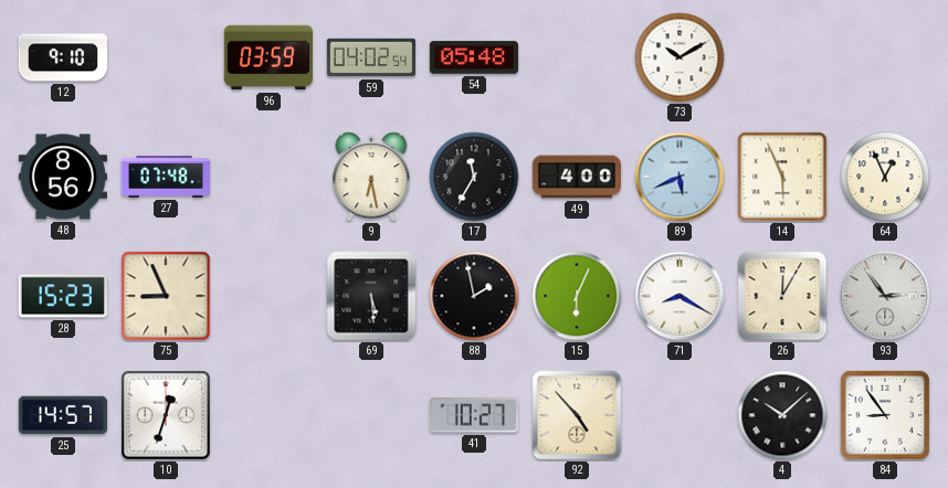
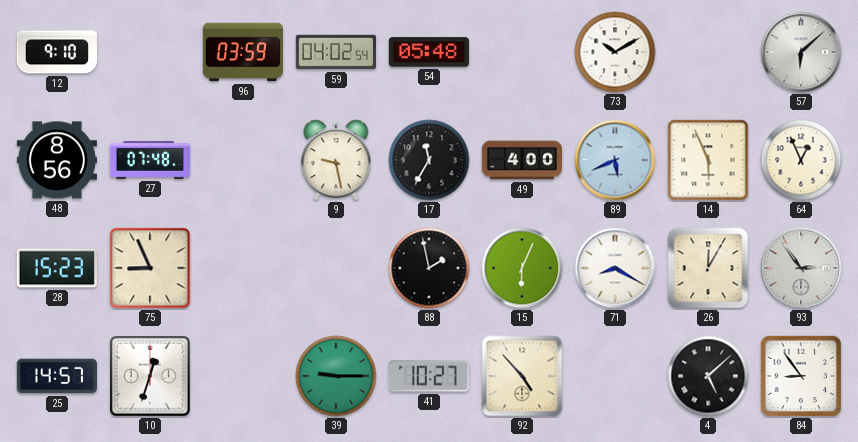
57: none -> 6:08 (801, 52)
9: 6:28 -> 9:28 (336, 160)
69: 5:29 -> none (371, 296)
39: none -> 9:15 (336, 376)
4: 10:08 -> 5:08 (708, 376)
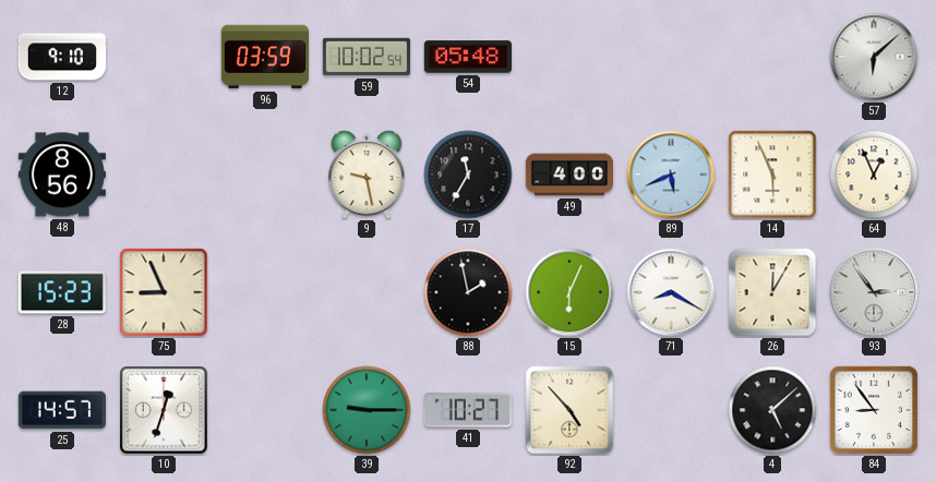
59: 04:02 -> 10:02 (365, 57)
73: 10:10 -> none (615, 52)
27: 07:48 -> none (149, 160)
